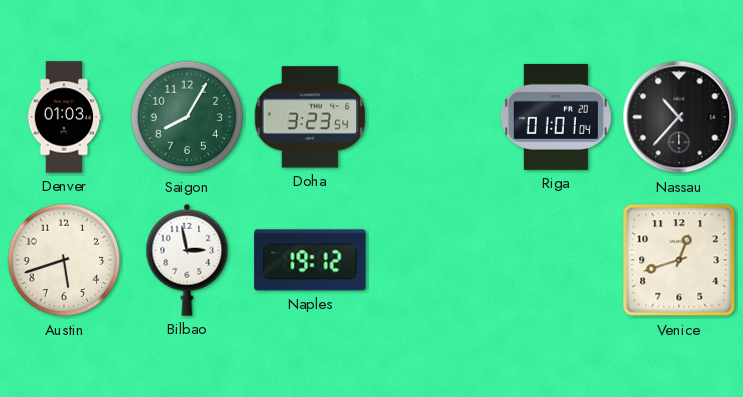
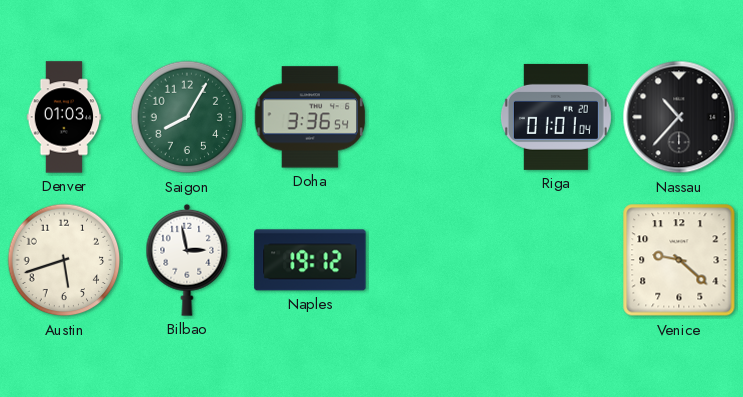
Doha: 3:23 -> 3:36 (310, 117)
Venice: 12:42 -> 9:22 (679, 260)
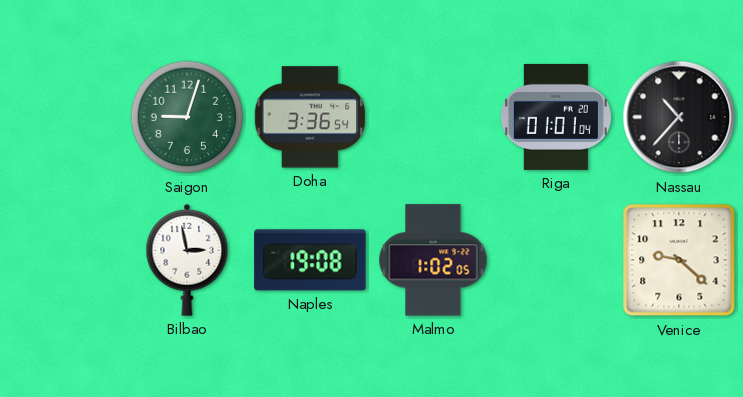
Denver: 01:03 -> none (64, 117)
Saigon: 8:05 -> 9:03 (187, 117)
Austin: 5:42 -> none (64, 260)
Naples: 19:12 -> 19:08 (310, 260)
Malmo: none -> 1:02 (433, 260)
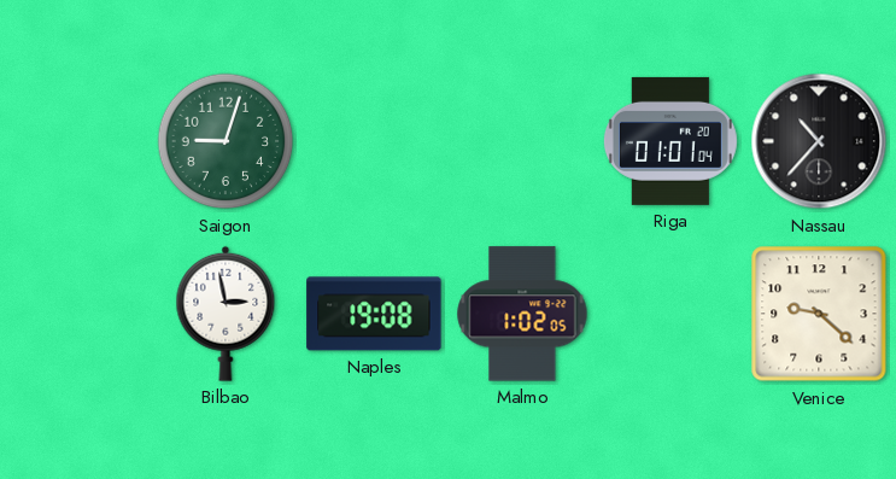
Doha: 3:36 -> none (310, 117)
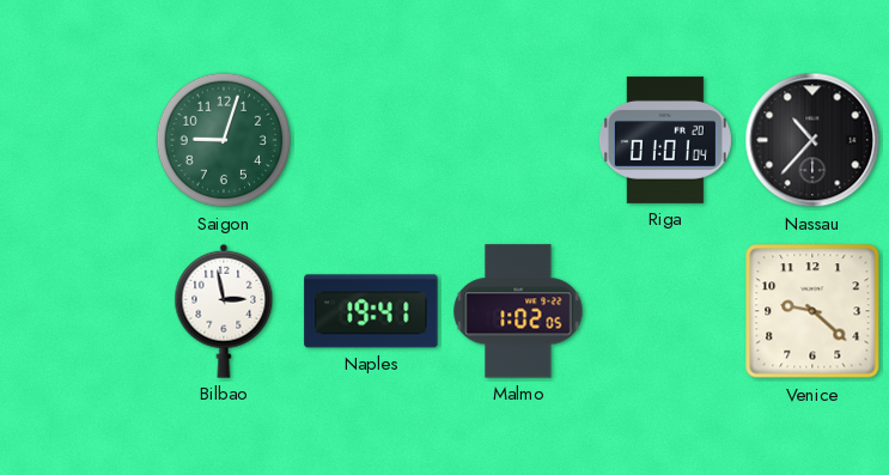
Naples: 19:08 -> 19:41 (371, 311)
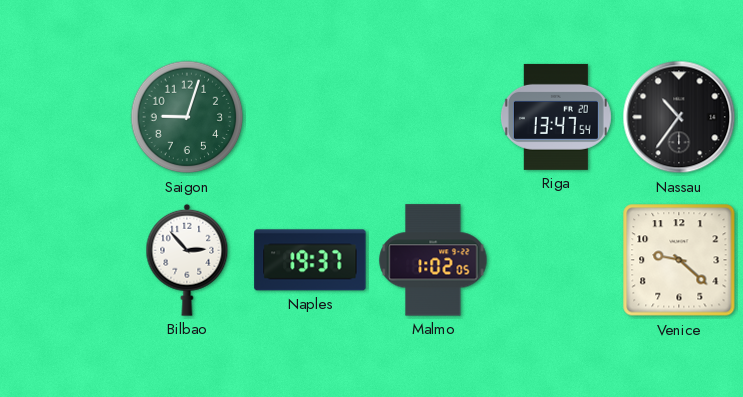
Riga: 01:01 -> 13:47 (556, 117)
Nassau: 10:37 -> 10:36 (679, 117)
Bilbao: 2:58 -> 2:53 (187, 260)
Naples: 19:41 -> 19:37 (310, 260)
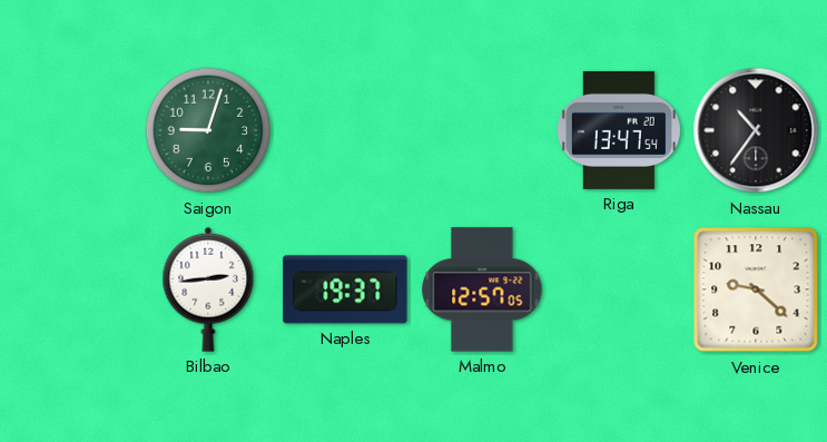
Bilbao: 2:53 -> 2:44 (208, 289)
Malmo: 1:02 -> 12:57 (482, 289)
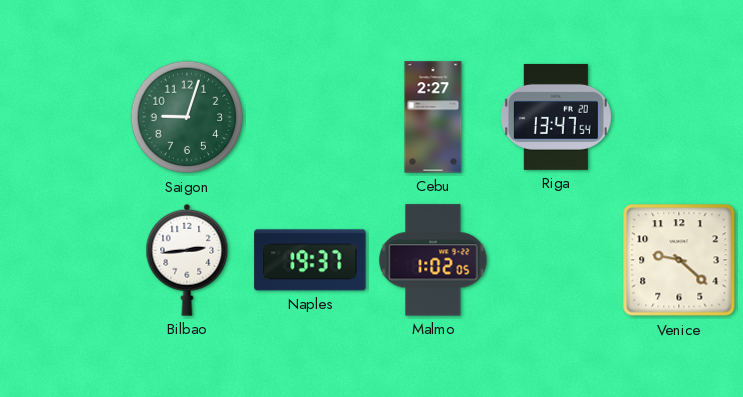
Cebu: none -> 2:27 (433, 117)
Nassau: 10:36 -> none (756, 130)
Malmo: 12:57 -> 1:02 (433, 260)
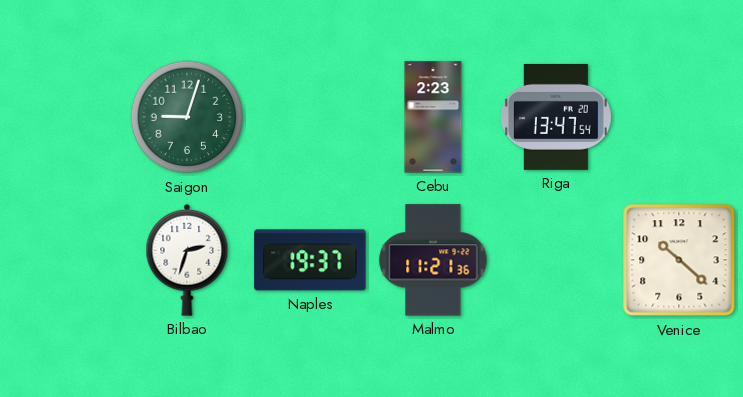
Cebu: 2:27 -> 2:23 (433, 117)
Bilbao: 2:44 -> 2:33 (187, 260)
Malmo: 1:02 -> 11:21 (433, 260)
Venice: 9:22 -> 10:22 (679, 260)
